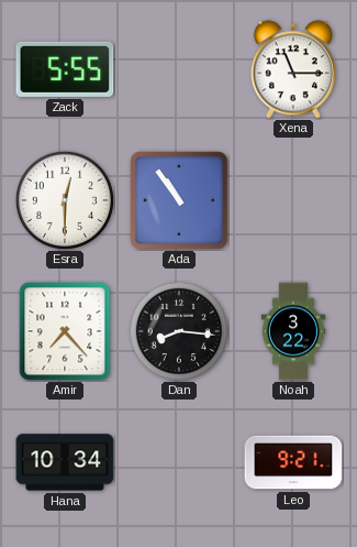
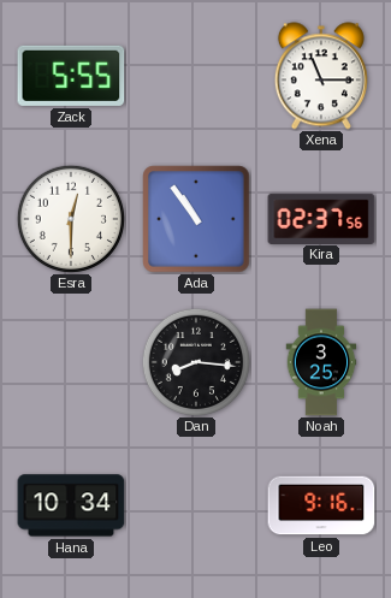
Kira: none -> 02:37 (321, 218)
Amir: 7:23 -> none (65, 331)
Noah: 3:22 -> 3:25 (321, 362)
Leo: 9:21 -> 9:16 (321, 505)
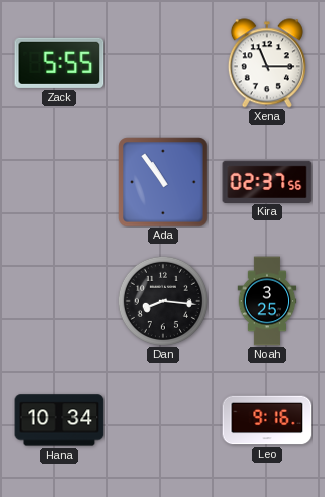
Esra: 12:30 -> none (71, 219)
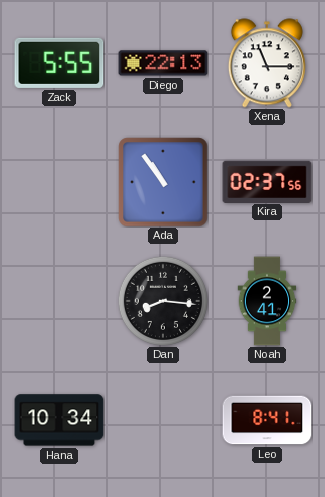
Diego: none -> 22:13 (163, 63)
Noah: 3:25 -> 2:41 (267, 301)
Leo: 9:16 -> 8:41 (267, 420)
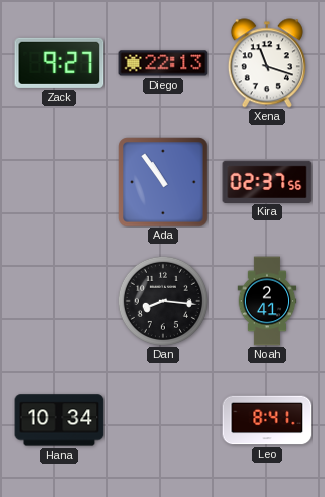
Zack: 5:55 -> 9:27 (59, 63)
Xena: 11:15 -> 11:18 (267, 63)
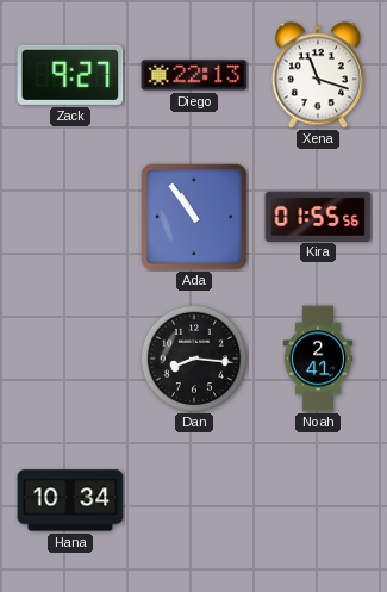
Kira: 02:37 -> 01:55 (318, 216)
Leo: 8:41 -> none (267, 420)
